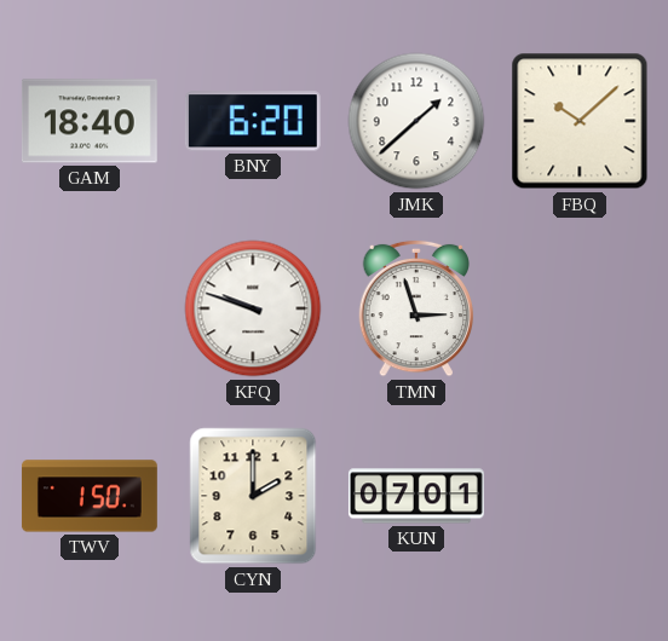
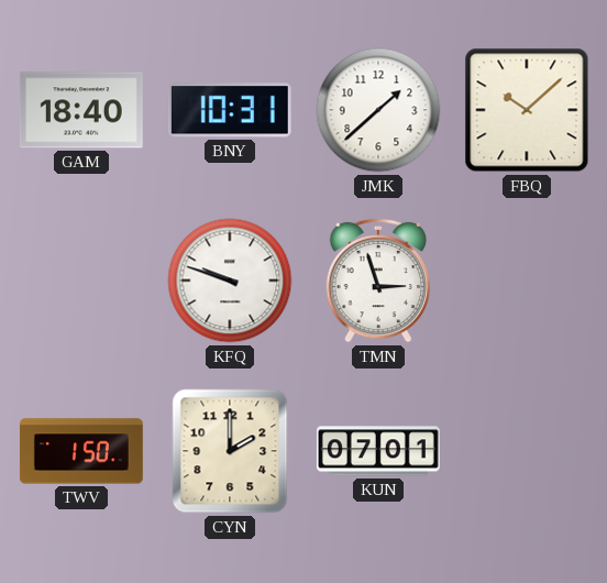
BNY: 6:20 -> 10:31 (230, 110)
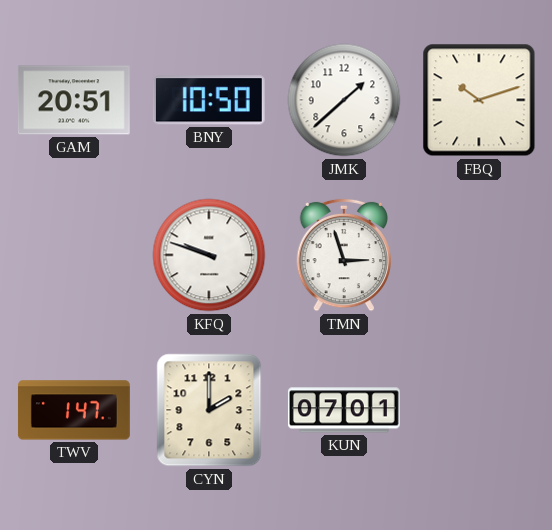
GAM: 18:40 -> 20:51 (74, 100)
BNY: 10:31 -> 10:50 (209, 100)
FBQ: 10:08 -> 10:12 (479, 100)
TWV: 1:50 -> 1:47 (74, 410)
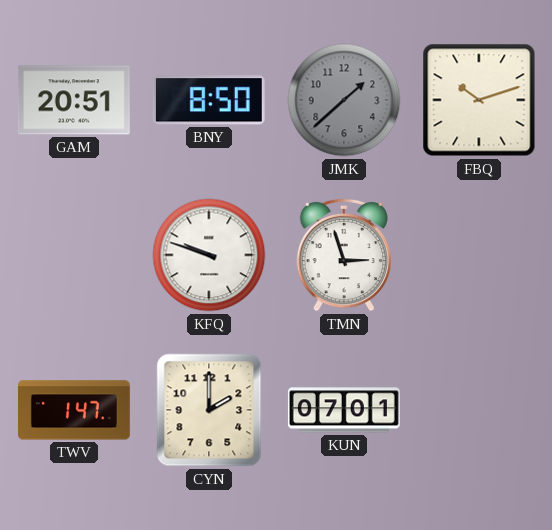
BNY: 10:50 -> 8:50 (209, 100)
JMK dial: white -> grey (344, 100)
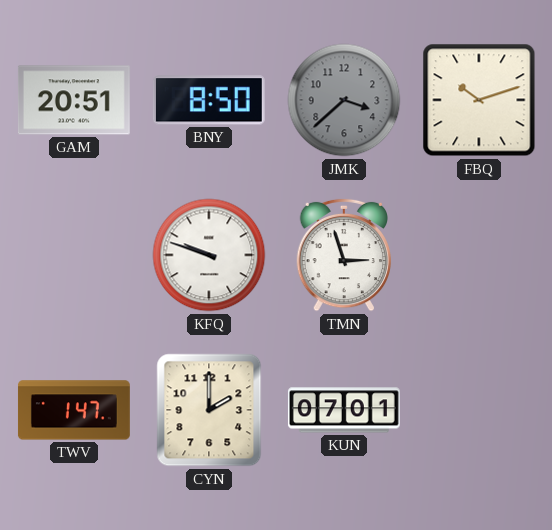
JMK: 1:38 -> 3:38 (344, 100)
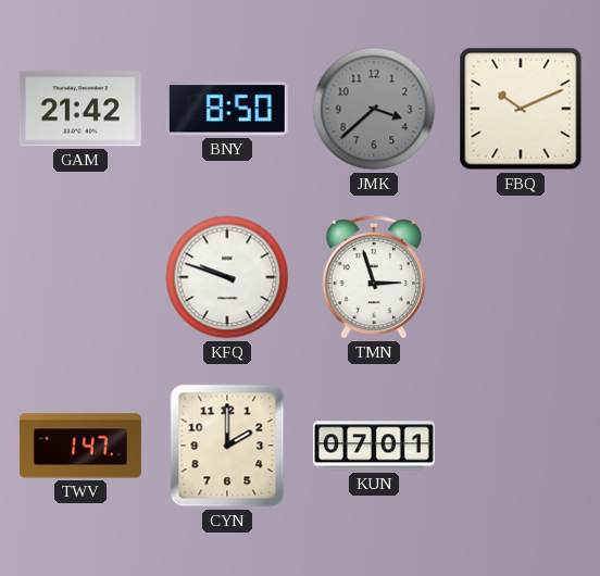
GAM: 20:51 -> 21:42 (80, 109)
FBQ: 10:12 -> 10:11 (521, 109)
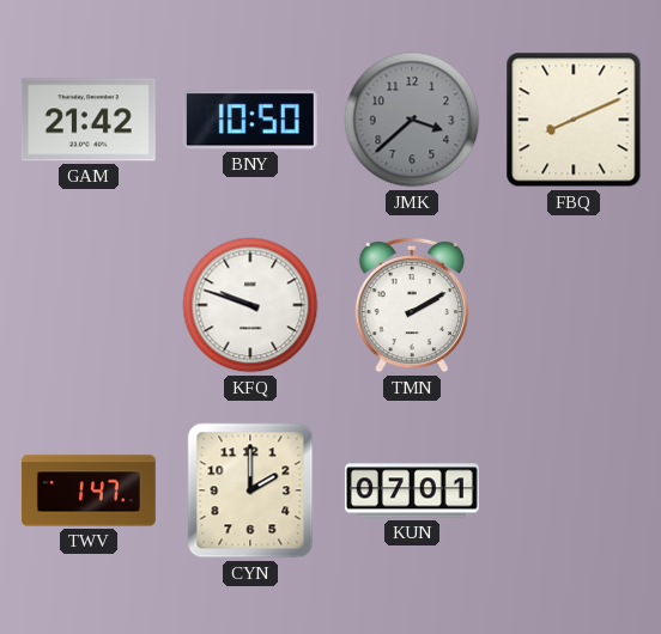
BNY: 8:50 -> 10:50 (250, 120)
FBQ: 10:11 -> 8:11 (574, 120)
TMN: 2:57 -> 2:10 (412, 305)
